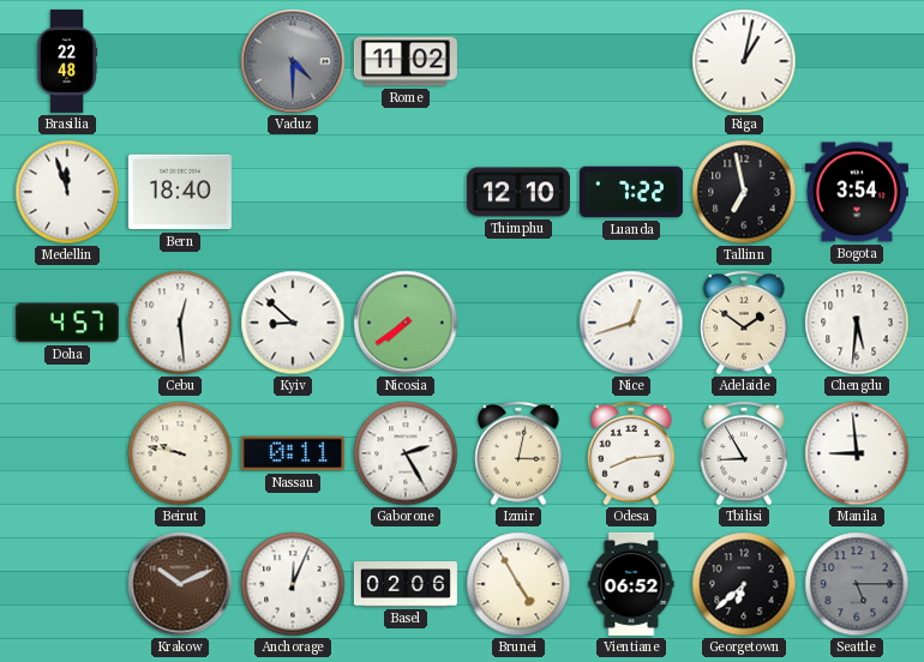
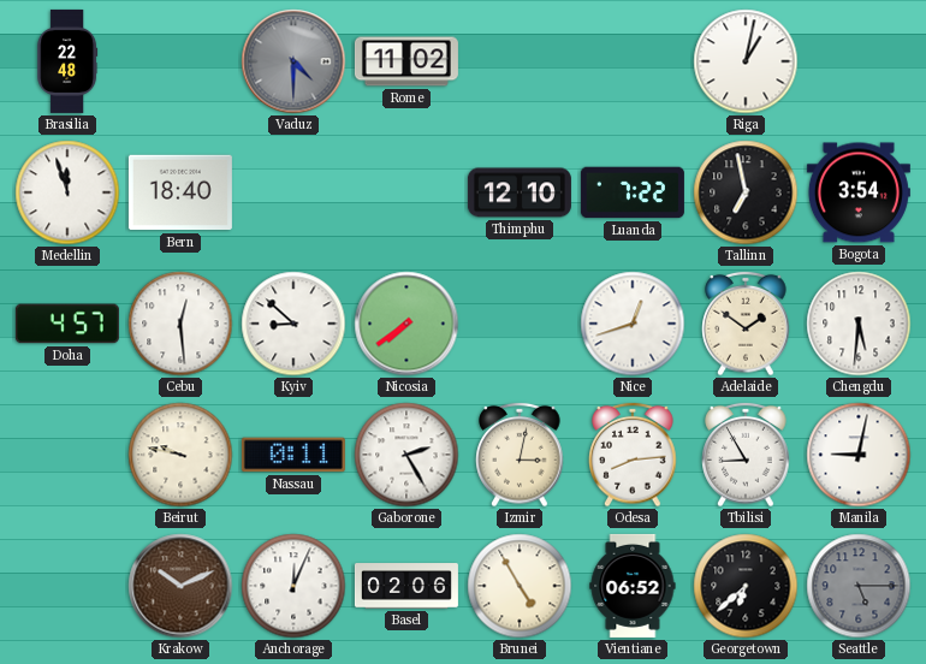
Manila: 8:59 -> 9:02 (859, 455)
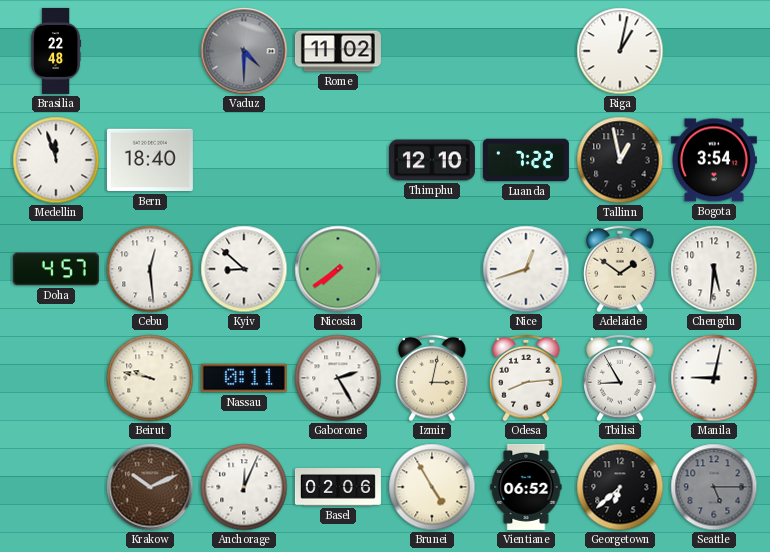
Tallinn: 6:58 -> 12:58 (620, 160)
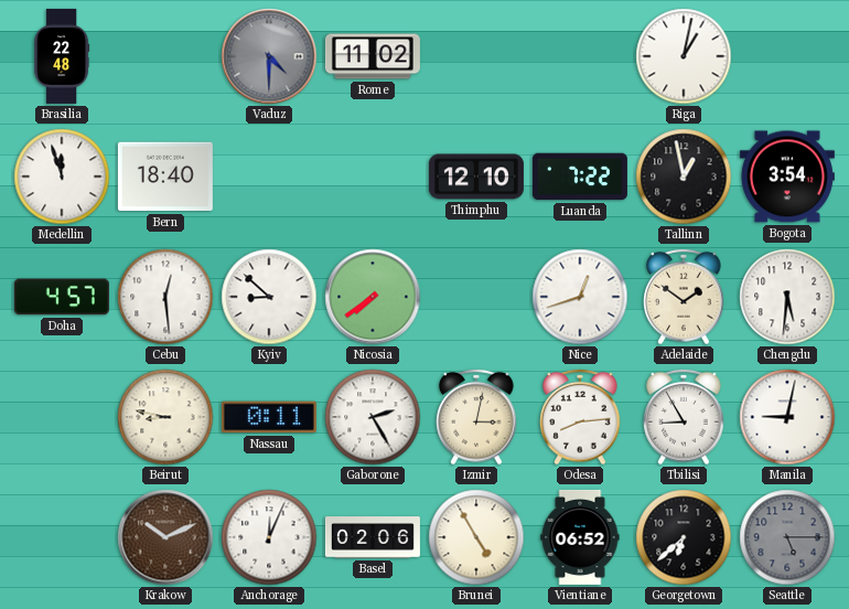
Beirut: 9:47 -> 8:47 (165, 417)
